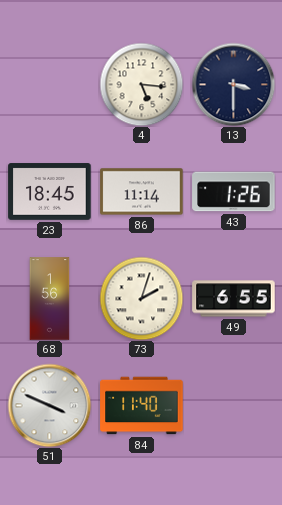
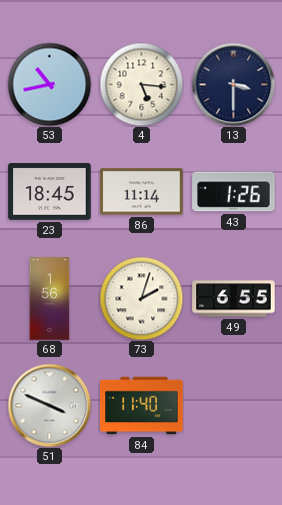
53: none -> 10:43 (49, 84)
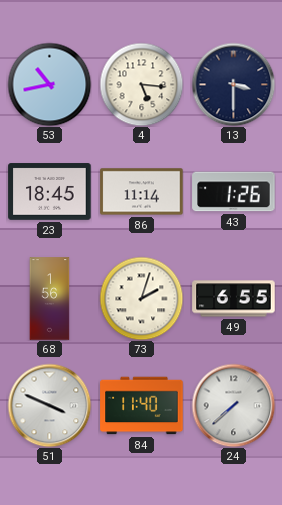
24: none -> 7:38 (233, 405)
